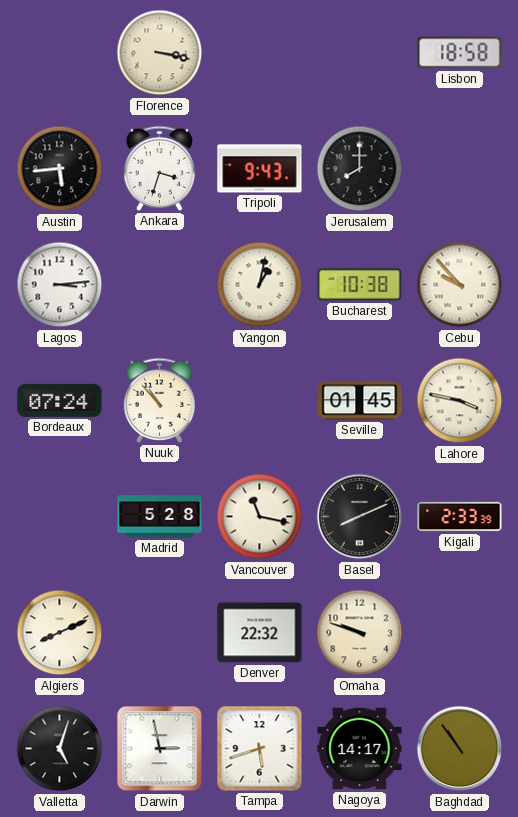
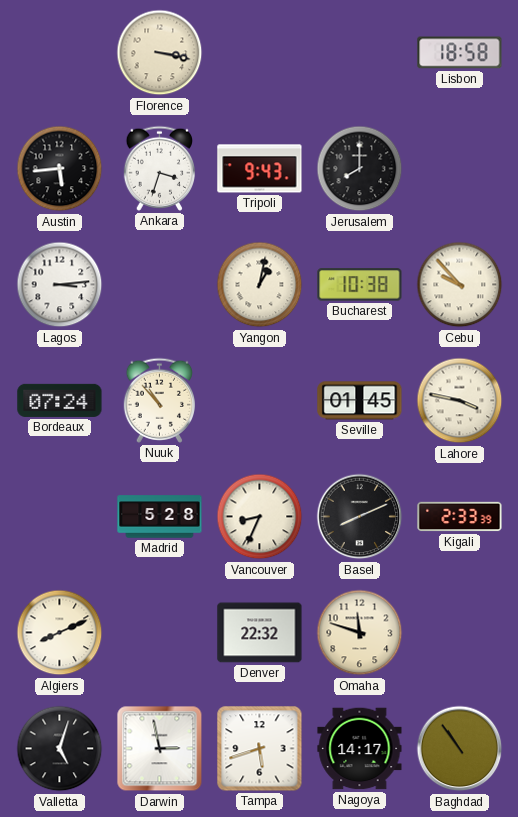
Vancouver: 11:17 -> 8:34 (260, 517)
Omaha: 9:48 -> 11:48 (360, 633)
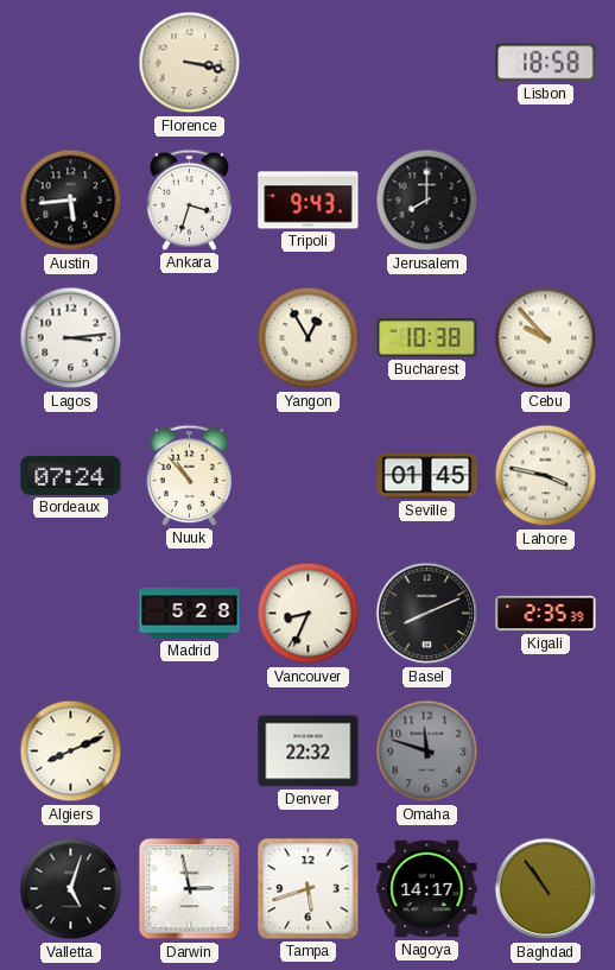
Yangon: 1:02 -> 12:55 (309, 338)
Kigali: 2:33 -> 2:35 (546, 614)
Omaha dial: cream -> grey (427, 752)
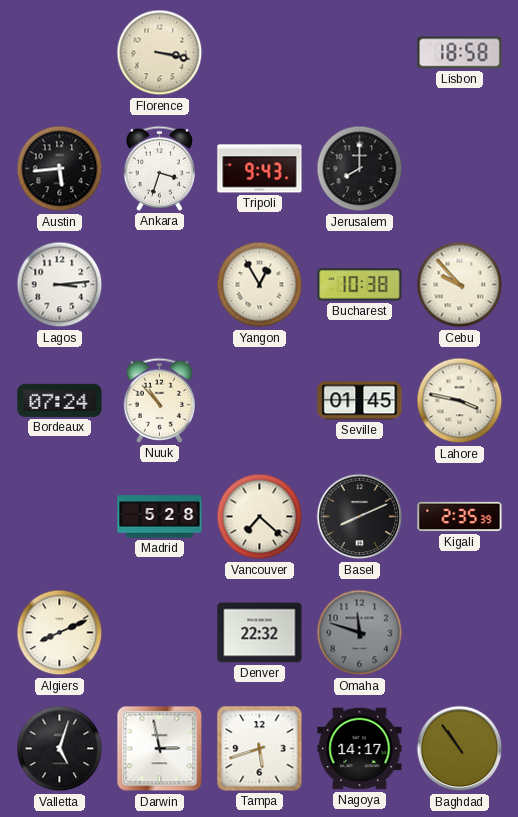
Vancouver: 8:34 -> 7:22 (260, 517)
